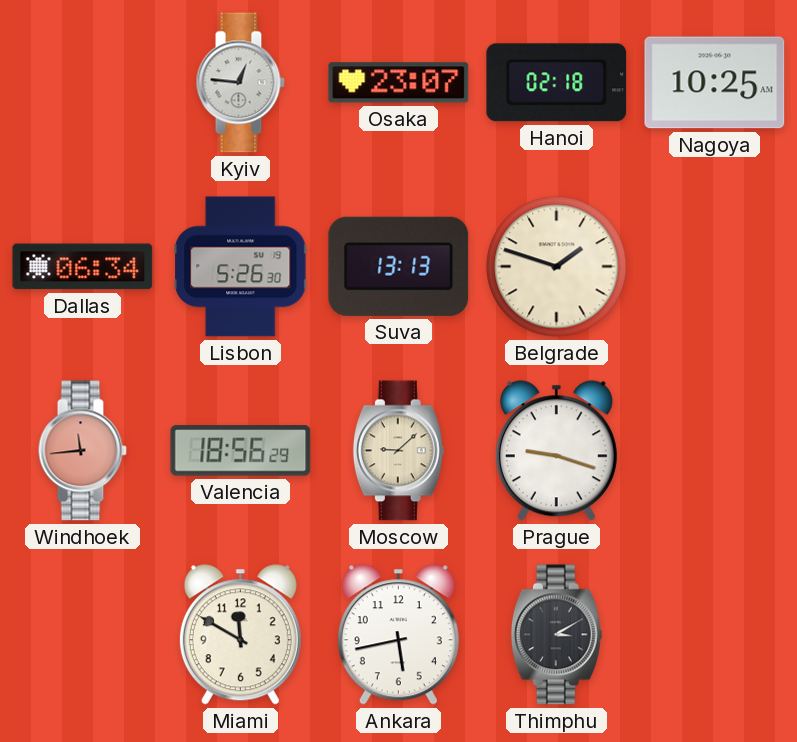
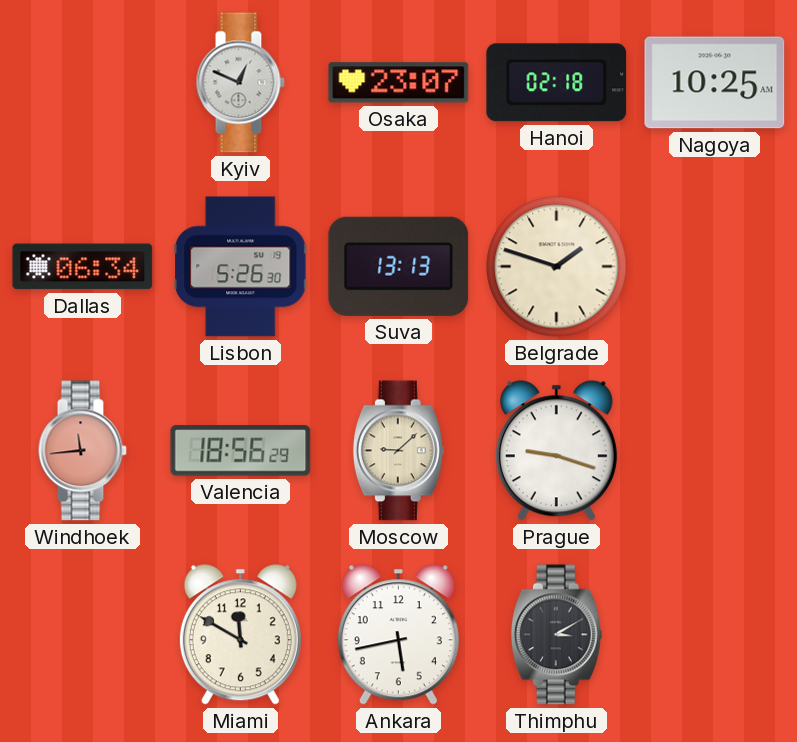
Kyiv: 12:46 -> 12:49 (240, 83)
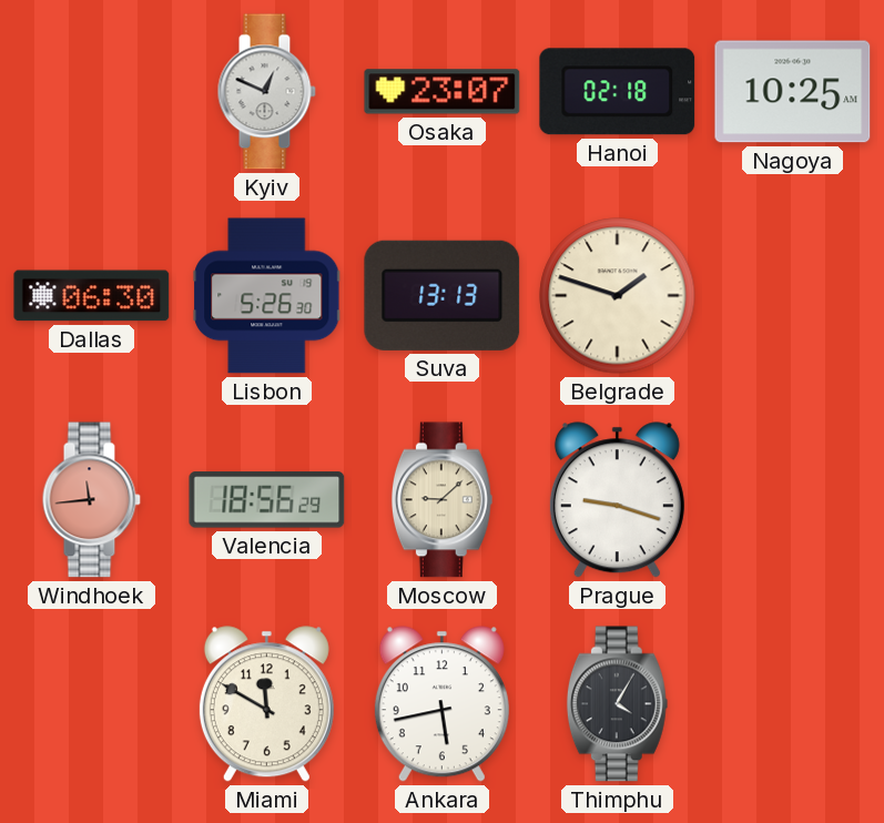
Dallas: 06:34 -> 06:30 (92, 296)
Thimphu: 3:10 -> 4:05 (617, 704)
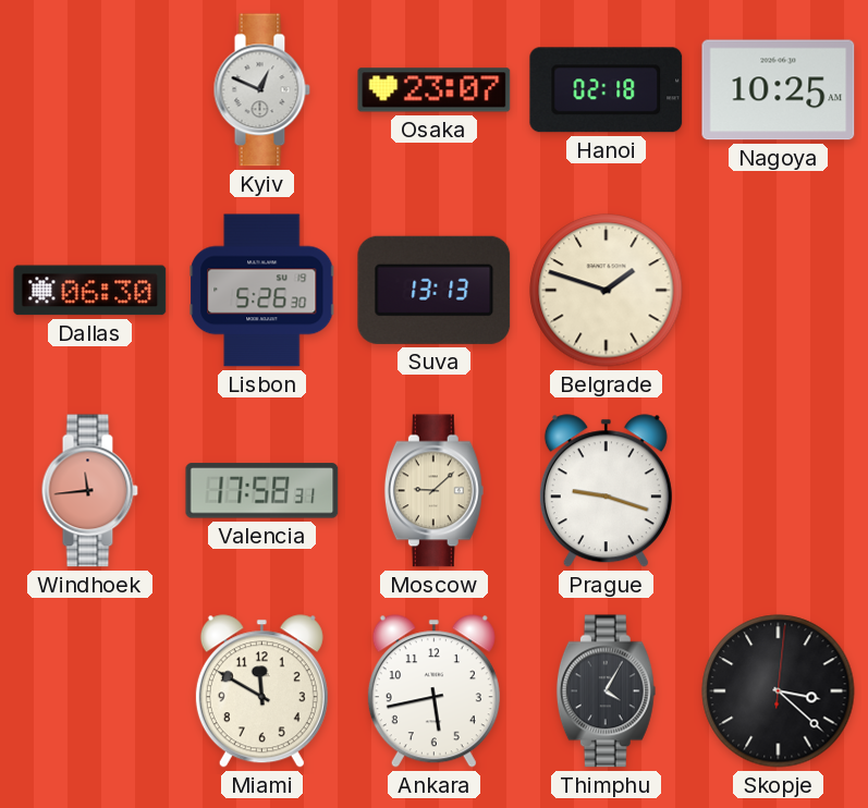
Valencia: 18:56 -> 17:58 (262, 491)
Skopje: none -> 3:22 (779, 691)
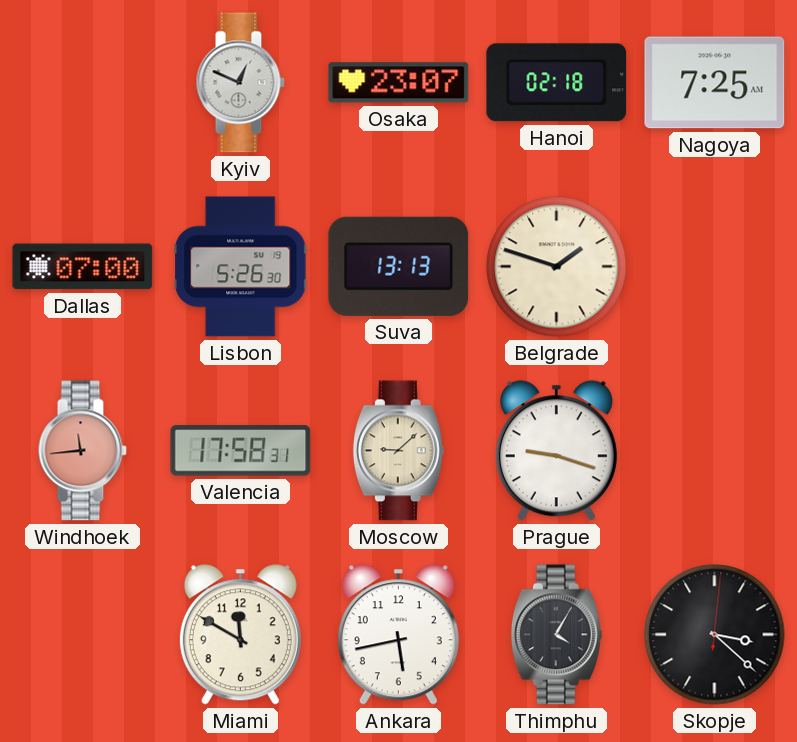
Nagoya: 10:25 -> 7:25 (715, 83)
Dallas: 06:30 -> 07:00 (83, 267)
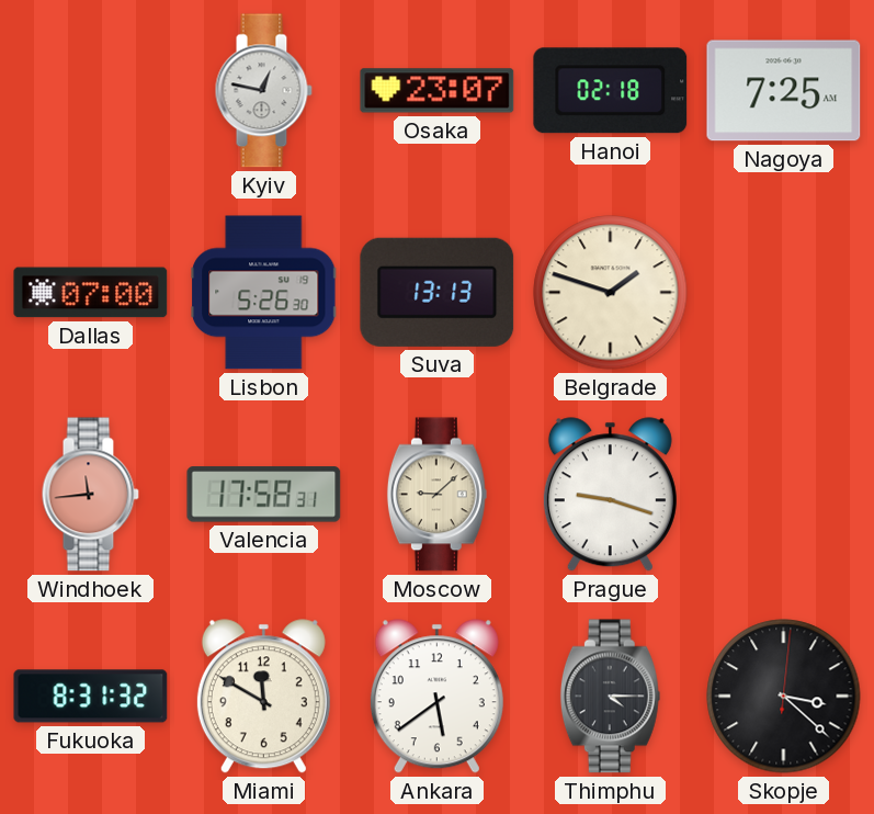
Kyiv: 12:49 -> 12:47 (263, 91)
Fukuoka: none -> 8:31 (91, 697)
Ankara: 5:43 -> 5:39 (436, 697)
Thimphu: 4:05 -> 4:15 (610, 697)
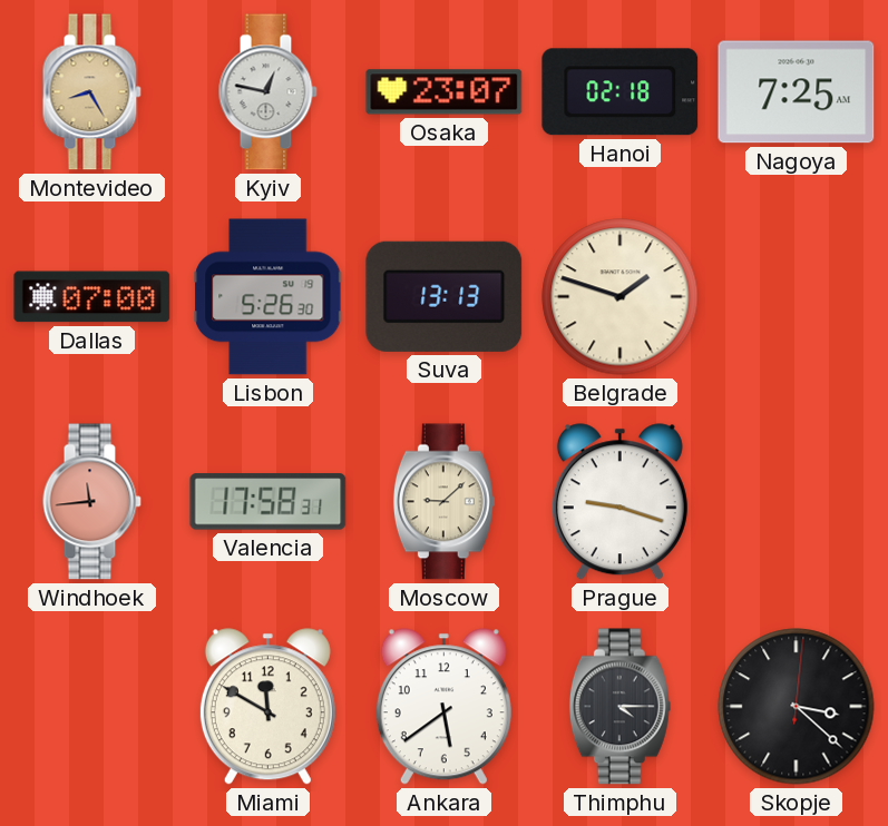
Montevideo: none -> 8:25 (91, 92)
Fukuoka: 8:31 -> none (91, 697)
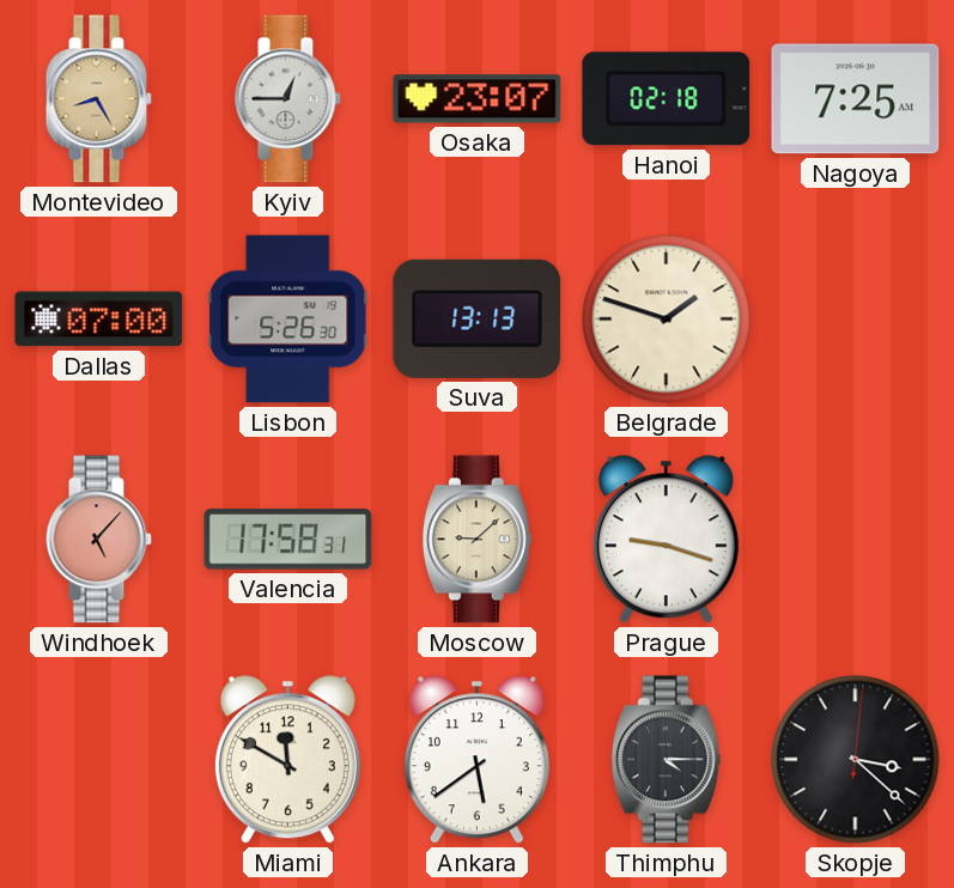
Kyiv: 12:47 -> 12:45 (287, 99)
Windhoek: 11:44 -> 5:07 (98, 540)
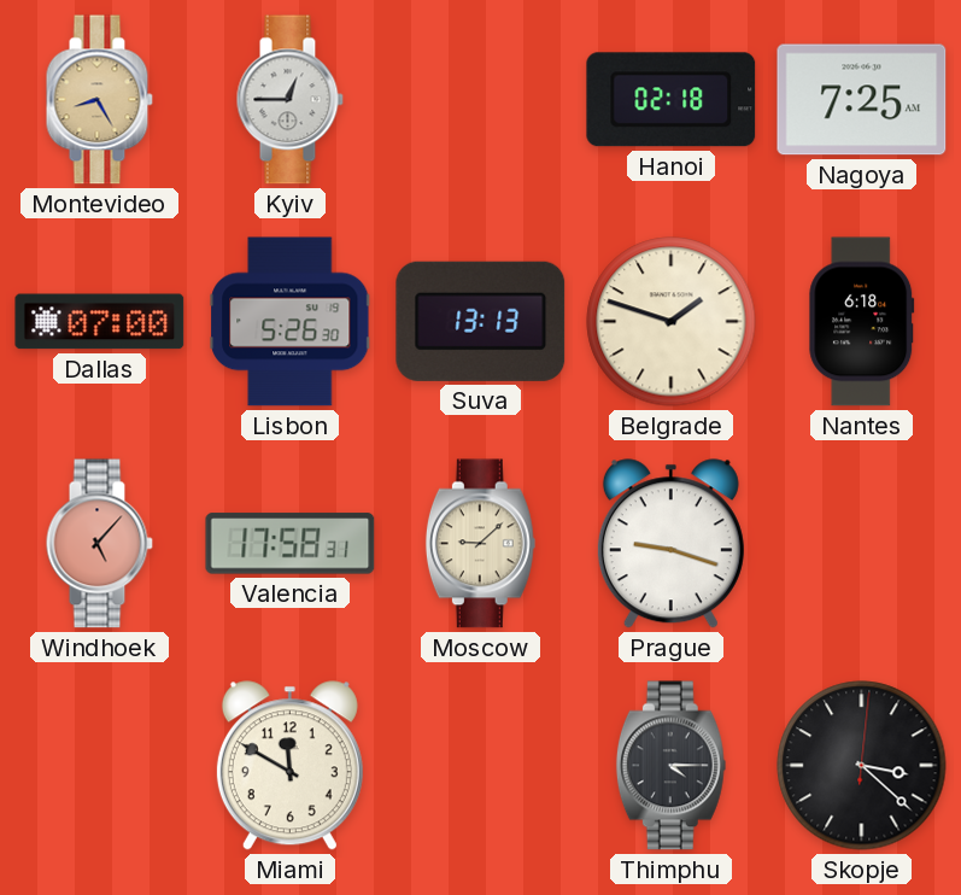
Osaka: 23:07 -> none (478, 99)
Nantes: none -> 6:18 (862, 322)
Ankara: 5:39 -> none (476, 760)
